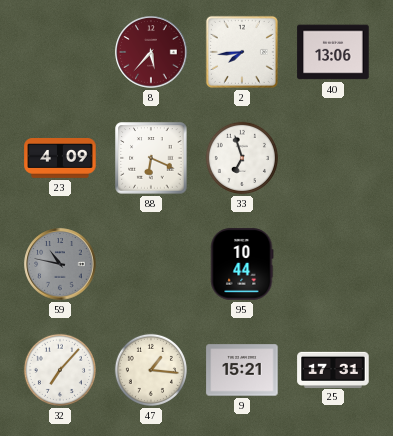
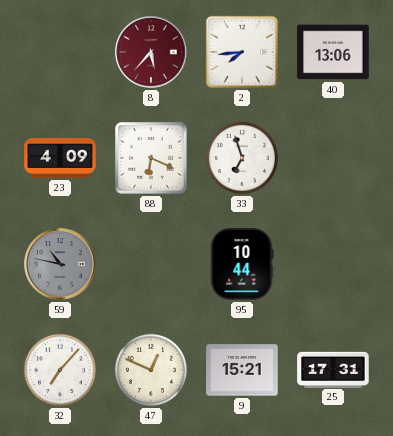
47: 1:16 -> 12:49 (151, 370)
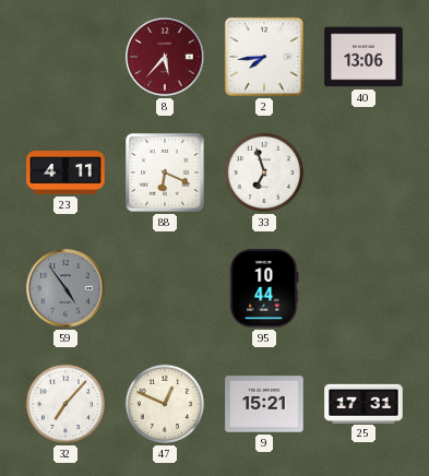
23: 4:09 -> 4:11 (65, 174)
59: 10:47 -> 4:54 (65, 288)
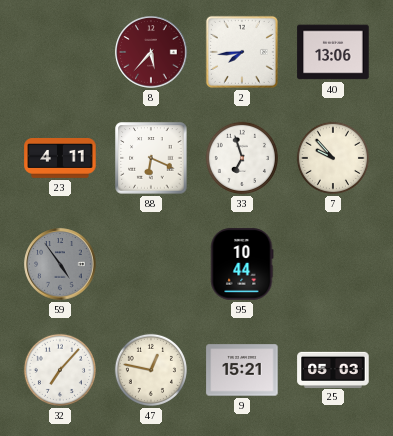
7: none -> 9:53 (333, 158)
47: 12:49 -> 12:47 (151, 370)
25: 17:31 -> 05:03 (333, 369)
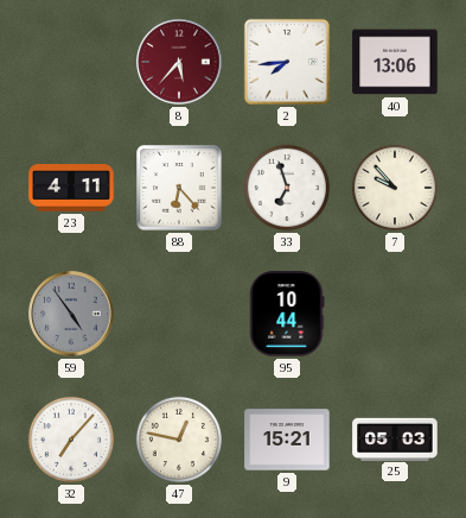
88: 6:19 -> 6:23 (179, 188)
